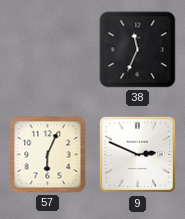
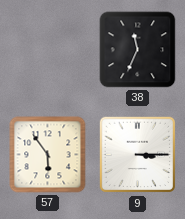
57: 6:04 -> 5:54 (48, 155)
9: 2:49 -> 3:15 (138, 155)
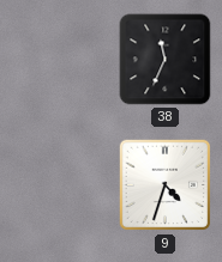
57: 5:54 -> none (48, 155)
9: 3:15 -> 4:33 (166, 185)
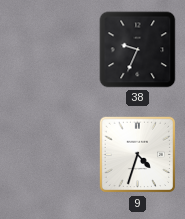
38: 11:34 -> 9:34 (138, 50)
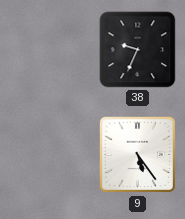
9: 4:33 -> 5:24 (138, 155)
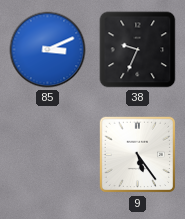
85: none -> 3:11 (48, 50)
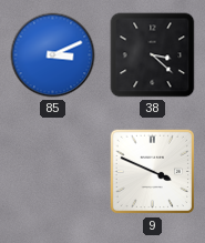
38: 9:34 -> 3:22 (153, 55)
9: 5:24 -> 3:49 (153, 172)
